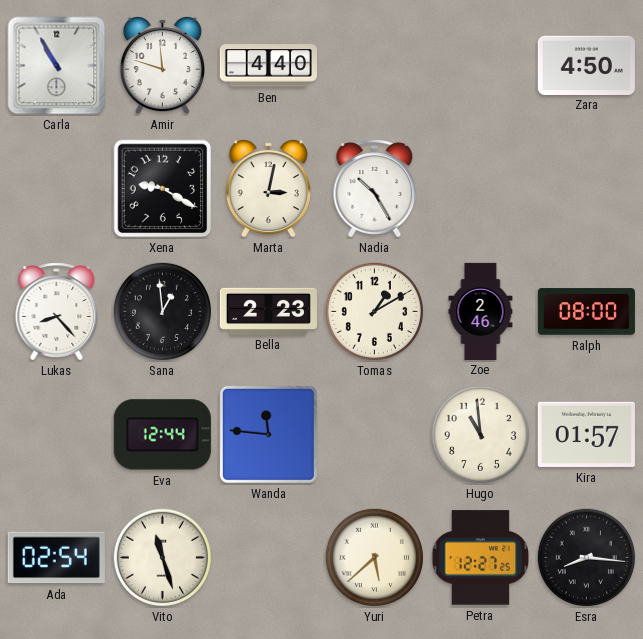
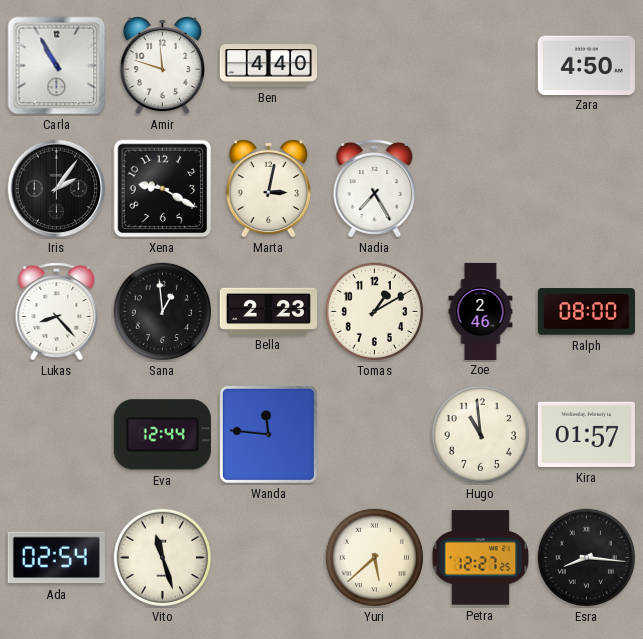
Iris: none -> 2:06 (57, 189)
Nadia: 10:25 -> 7:25 (375, 189)
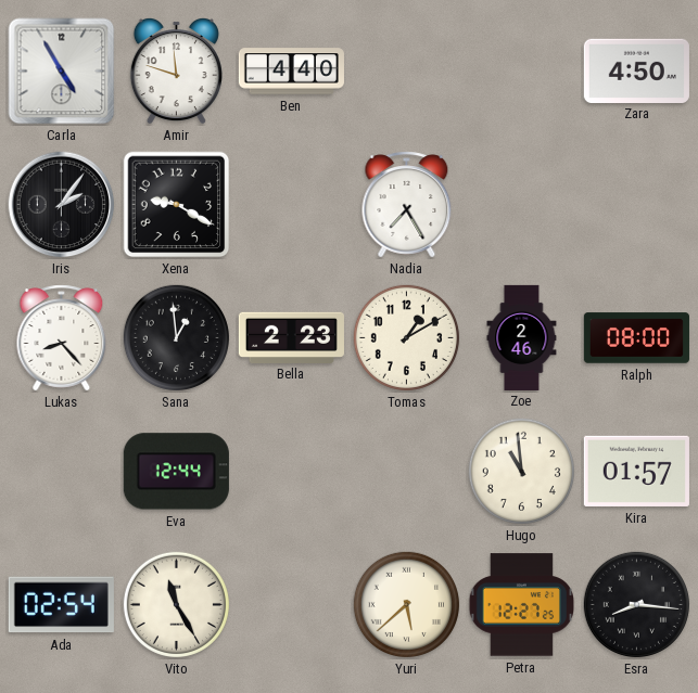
Carla: 10:55 -> 4:55 (62, 72)
Marta: 3:02 -> none (268, 188)
Wanda: 11:46 -> none (268, 434)
Vito: 11:27 -> 11:25 (176, 604)
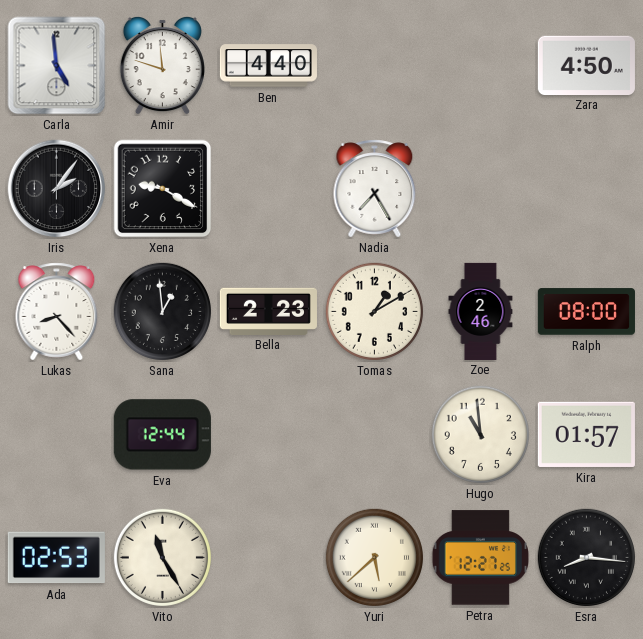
Carla: 4:55 -> 4:59 (57, 66)
Ada: 02:54 -> 02:53 (56, 558)
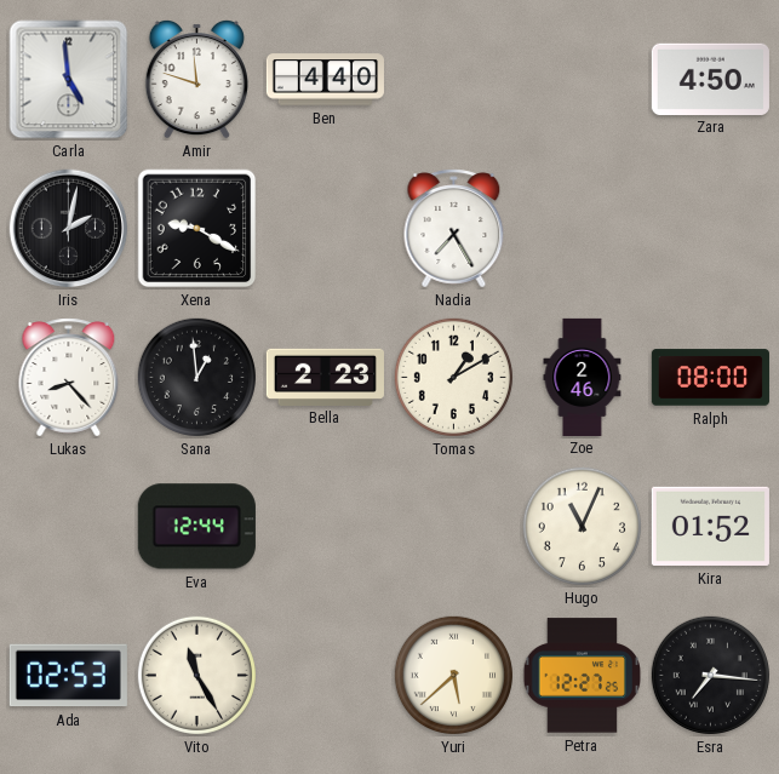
Iris: 2:06 -> 2:02 (69, 229)
Hugo: 10:59 -> 11:04 (582, 526)
Kira: 01:57 -> 01:52 (710, 526)
Esra: 8:16 -> 7:16 (710, 675)
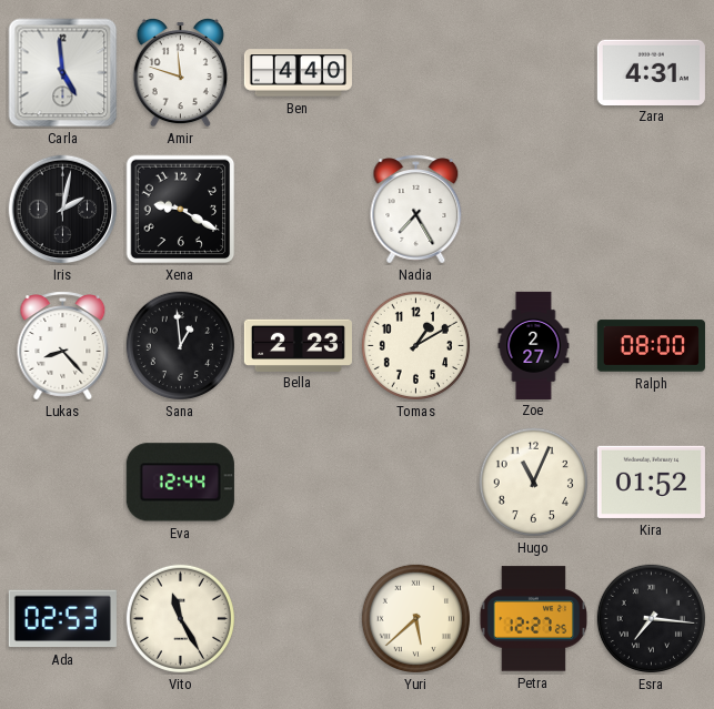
Zara: 4:50 -> 4:31 (651, 72)
Zoe: 2:46 -> 2:27 (534, 345)
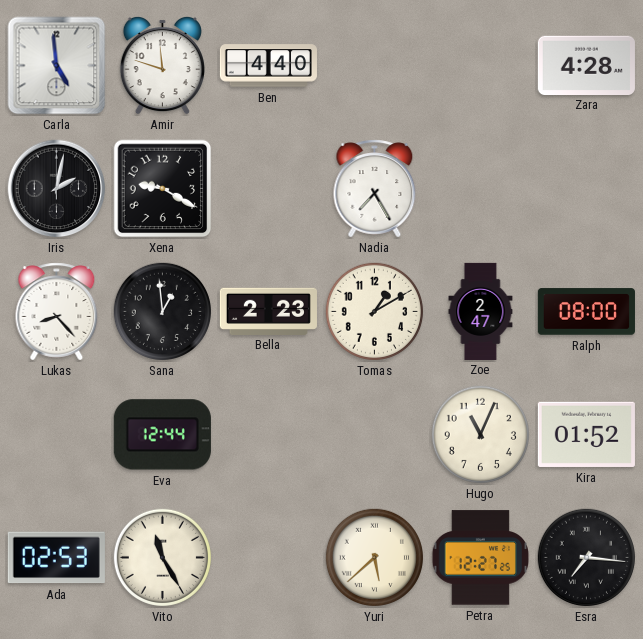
Zara: 4:31 -> 4:28 (586, 65)
Zoe: 2:27 -> 2:47 (481, 311)
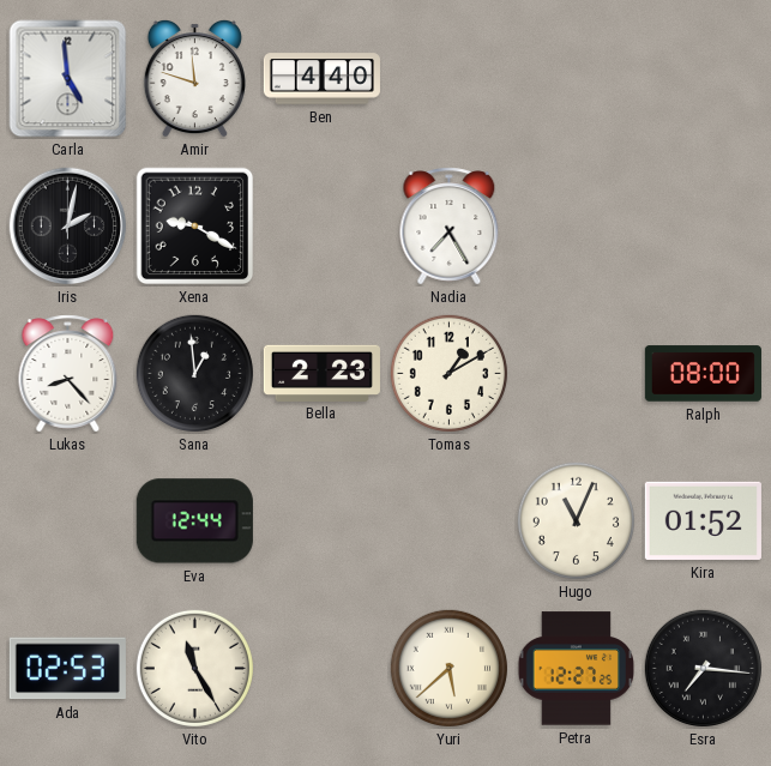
Zara: 4:28 -> none (586, 65)
Zoe: 2:47 -> none (481, 311)
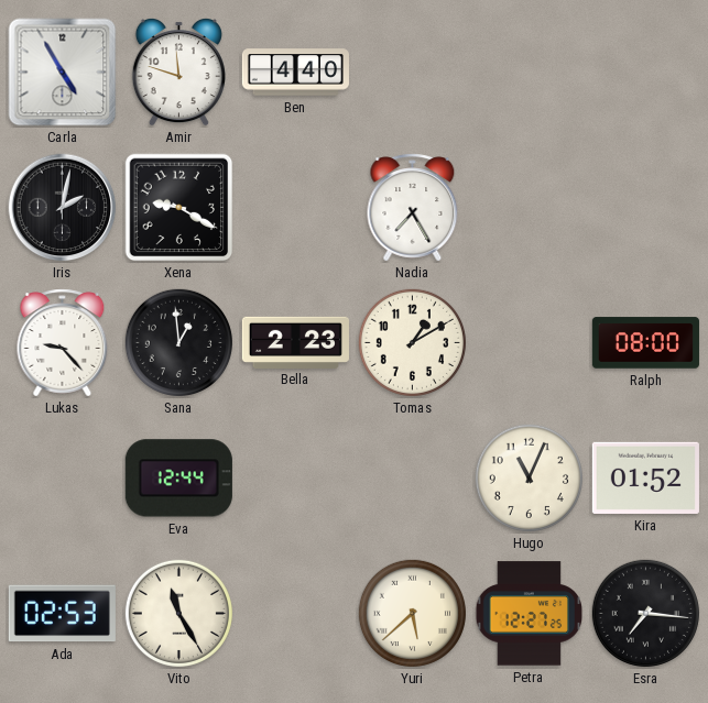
Carla: 4:59 -> 4:55 (63, 73)
Lukas: 8:23 -> 9:23 (63, 343)
